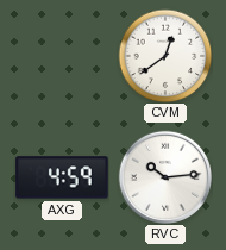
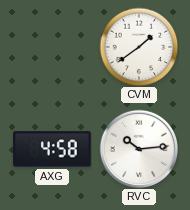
CVM: 12:39 -> 1:39 (139, 47)
AXG: 4:59 -> 4:58 (52, 149)
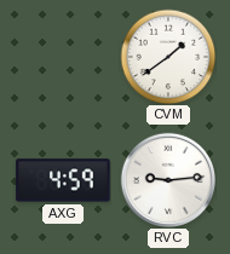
AXG: 4:58 -> 4:59 (63, 180)
RVC: 10:14 -> 9:14 (168, 180)
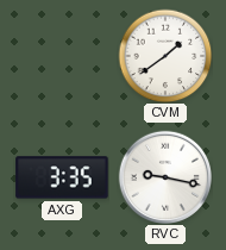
AXG: 4:59 -> 3:35 (62, 177)
RVC: 9:14 -> 9:17 (165, 177)
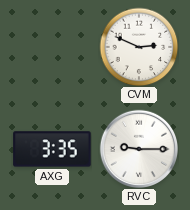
CVM: 1:39 -> 2:49 (139, 47)
RVC: 9:17 -> 9:15 (139, 149)
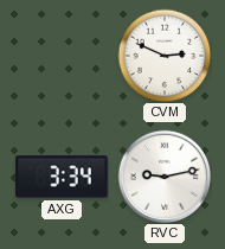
AXG: 3:35 -> 3:34 (62, 177)
RVC: 9:15 -> 9:13 (165, 177)
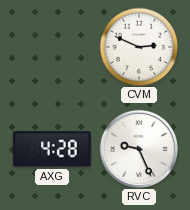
AXG: 3:34 -> 4:28 (52, 149)
RVC: 9:13 -> 9:26 (139, 149)
